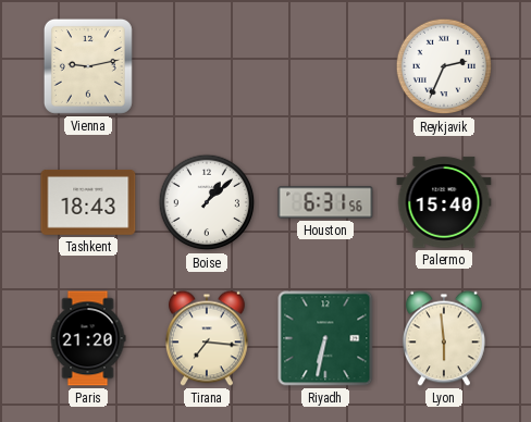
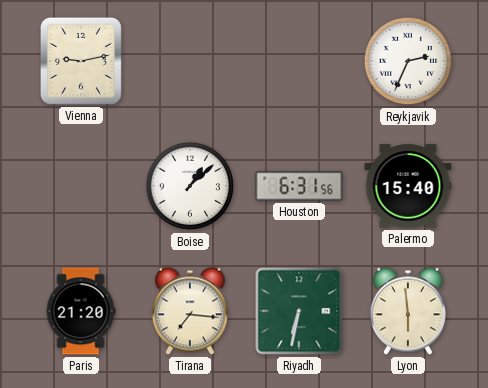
Tashkent: 18:43 -> none (88, 202)
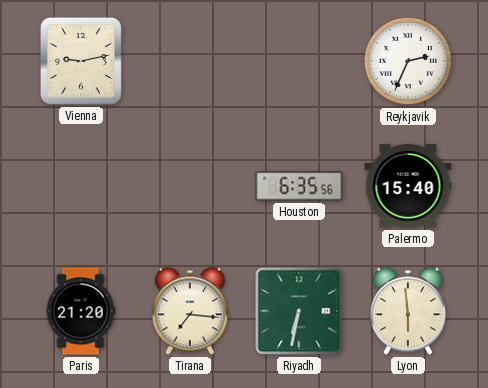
Boise: 1:08 -> none (190, 186)
Houston: 6:31 -> 6:35 (299, 186)
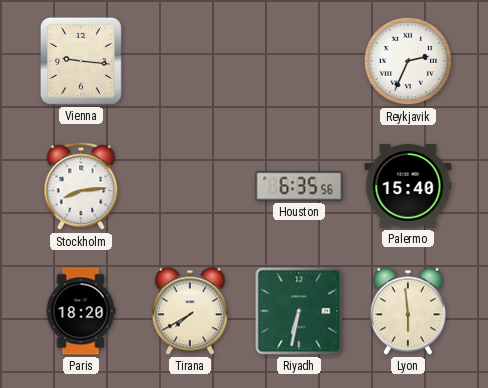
Vienna: 9:13 -> 9:16 (81, 61)
Stockholm: none -> 8:14 (81, 187)
Paris: 21:20 -> 18:20 (81, 311)
Tirana: 7:16 -> 7:40 (190, 311)
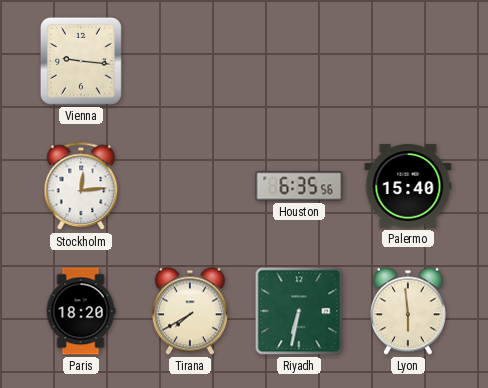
Reykjavik: 2:34 -> none (408, 61)
Stockholm: 8:14 -> 12:14 (81, 187)
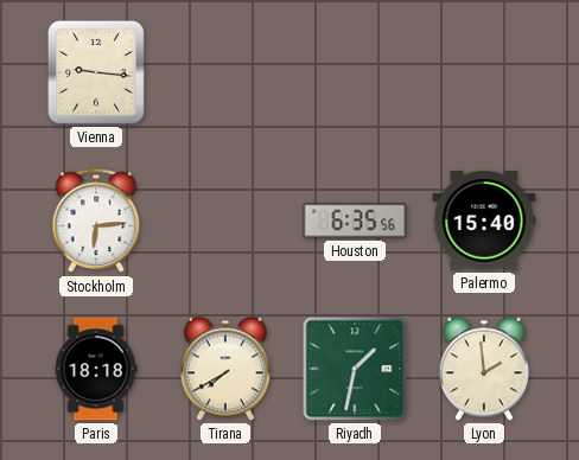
Stockholm: 12:14 -> 6:14 (96, 222)
Paris: 18:20 -> 18:18 (96, 369)
Riyadh: 6:32 -> 1:32 (355, 369)
Lyon: 5:59 -> 1:59 (484, 369)
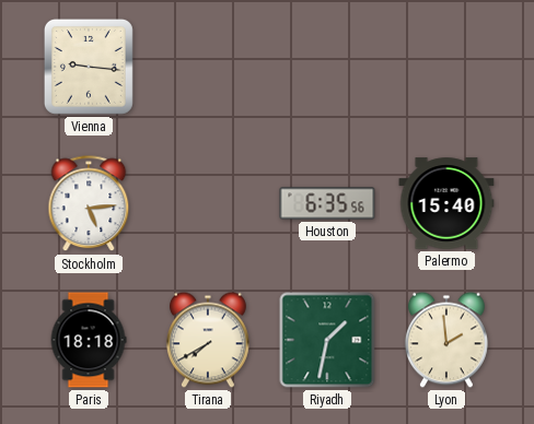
Stockholm: 6:14 -> 5:14 (89, 204)
